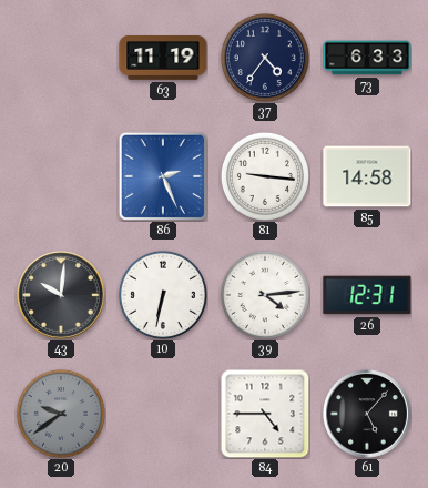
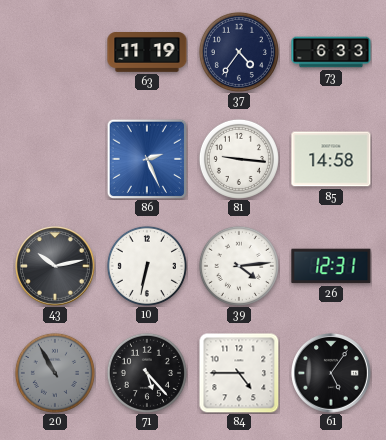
43: 10:01 -> 10:13 (56, 267)
20: 9:39 -> 10:55 (55, 373)
71: none -> 5:23 (147, 373)
61: 5:07 -> 5:06 (332, 374)
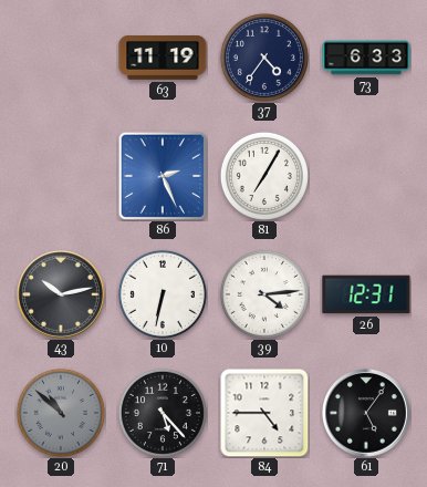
81: 9:16 -> 7:05 (264, 176)
85: 14:58 -> none (331, 159)
20: 10:55 -> 10:52 (61, 413)
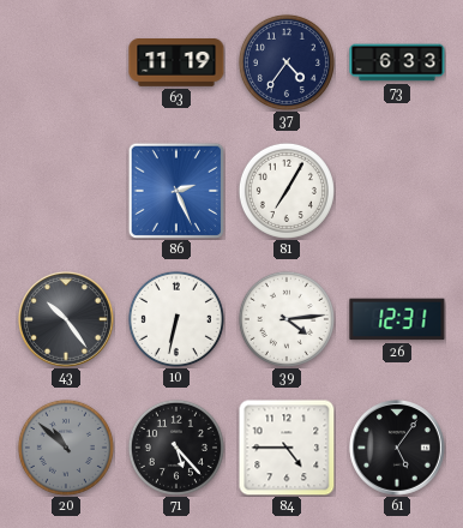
43: 10:13 -> 10:24 (67, 320)
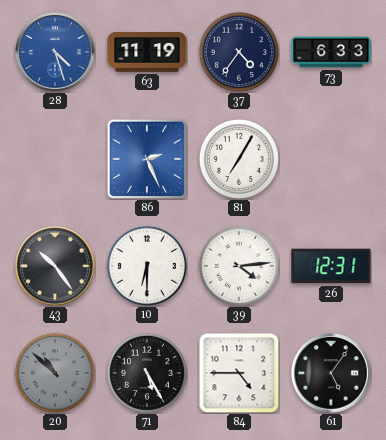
28: none -> 4:27 (56, 53)
10: 6:32 -> 6:30 (147, 266)
71: 5:23 -> 5:25 (147, 373)
